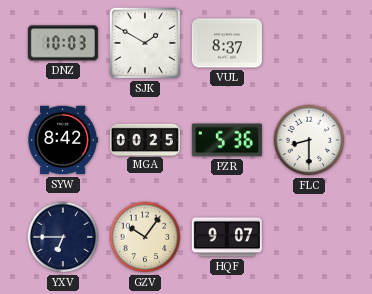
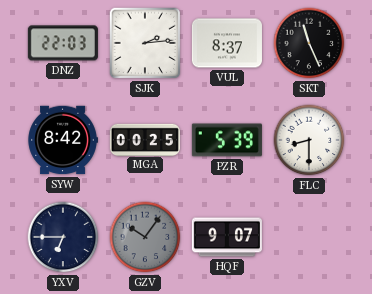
DNZ: 10:03 -> 22:03 (63, 43)
SJK: 1:50 -> 2:14 (145, 43)
SKT: none -> 11:26 (309, 43)
PZR: 5:36 -> 5:39 (227, 140)
GZV dial: cream -> grey (145, 237)
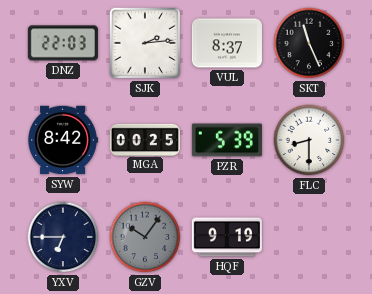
HQF: 9:07 -> 9:19 (227, 237)
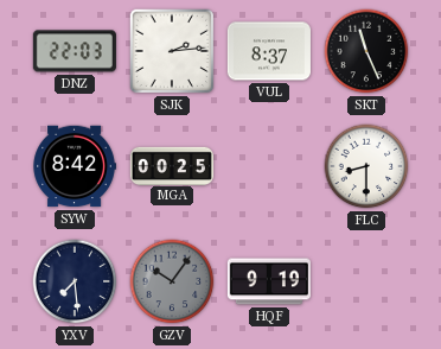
PZR: 5:39 -> none (227, 140)
YXV: 6:45 -> 7:29 (75, 281)
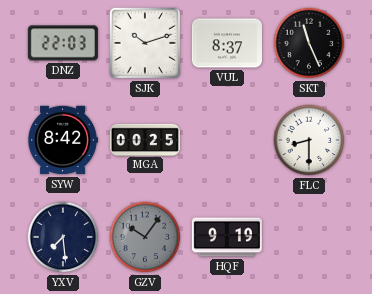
SJK: 2:14 -> 10:12 (145, 43)
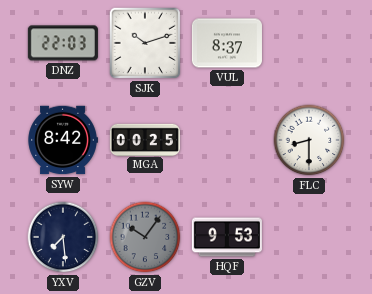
SKT: 11:26 -> none (309, 43)
HQF: 9:19 -> 9:53 (227, 237)
